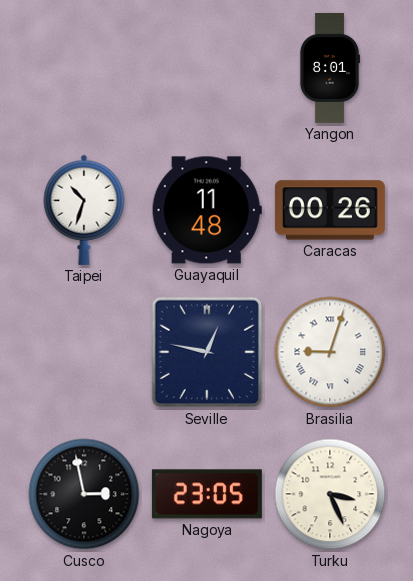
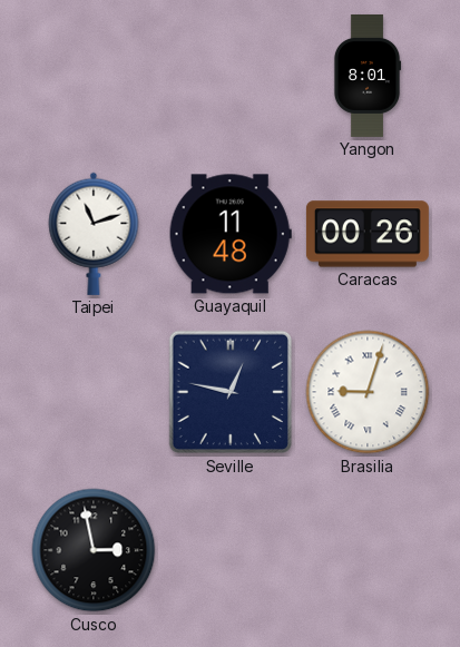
Taipei: 10:33 -> 11:12 (94, 234)
Nagoya: 23:05 -> none (207, 494)
Turku: 3:26 -> none (330, 494)
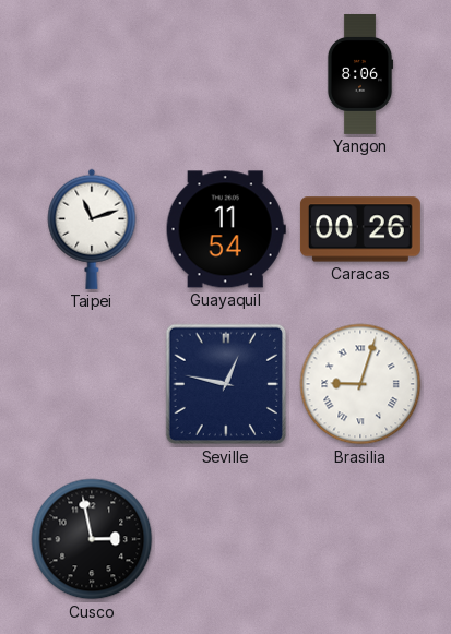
Yangon: 8:01 -> 8:06 (360, 74)
Guayaquil: 11:48 -> 11:54 (226, 229)
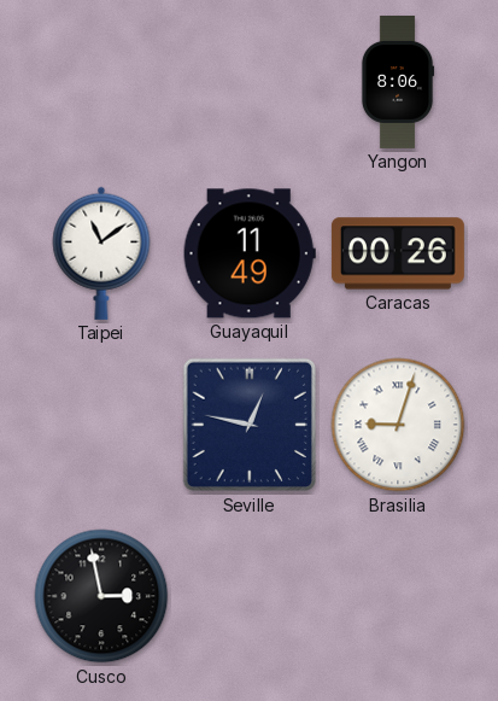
Taipei: 11:12 -> 11:09 (101, 253)
Guayaquil: 11:54 -> 11:49 (250, 253)
